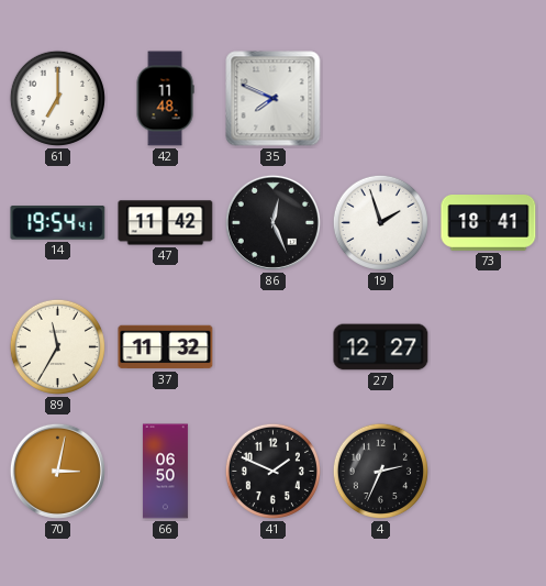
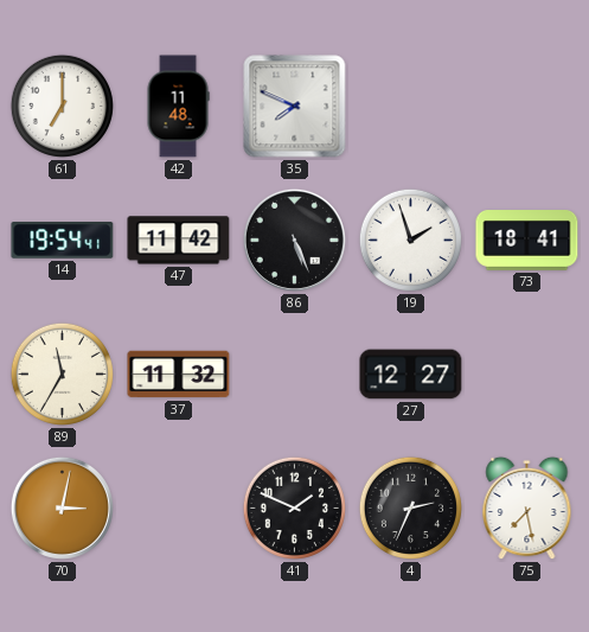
86: 12:26 -> 5:26 (294, 240)
66: 06:50 -> none (165, 472)
75: none -> 7:28 (527, 509)
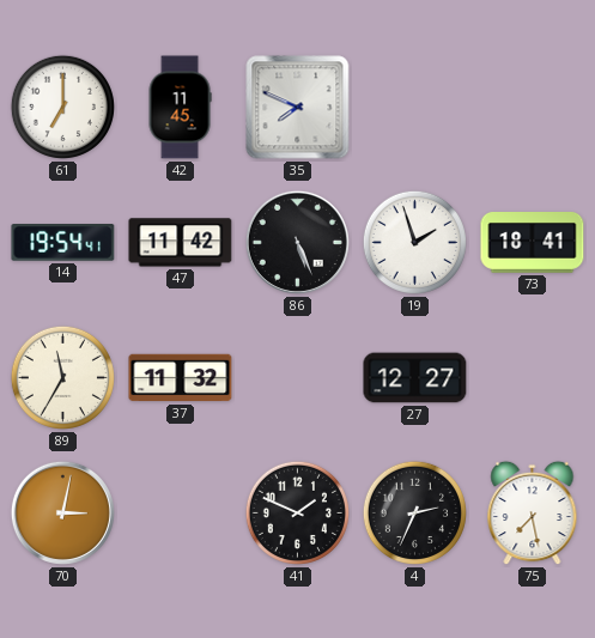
42: 11:48 -> 11:45 (180, 108)
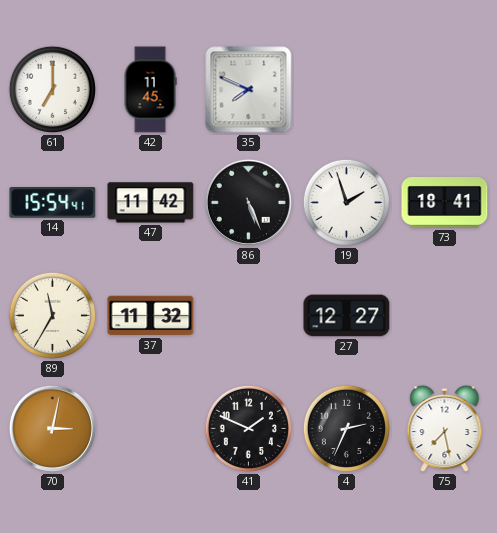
14: 19:54 -> 15:54 (53, 203)
